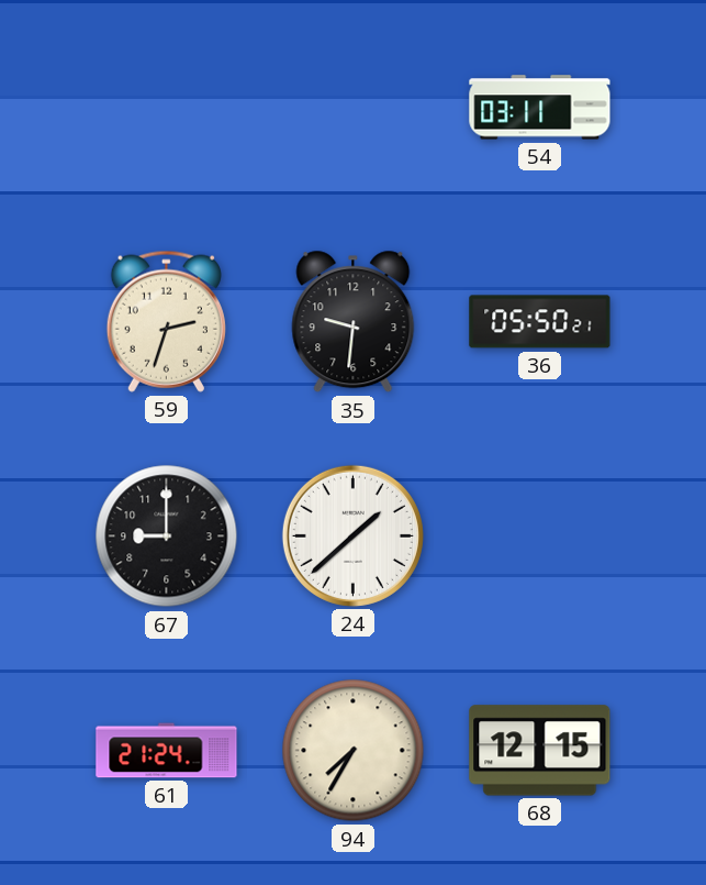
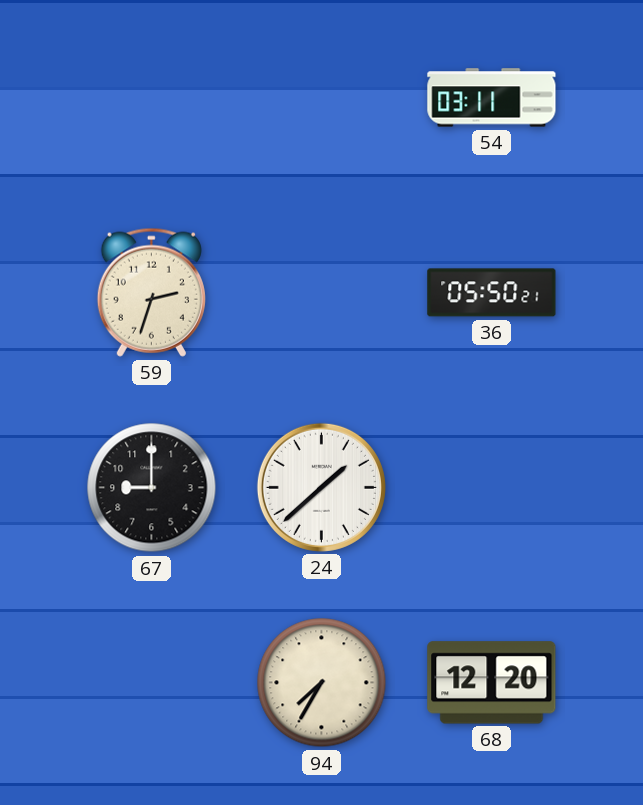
35: 9:31 -> none (354, 322)
61: 21:24 -> none (167, 751)
68: 12:15 -> 12:20 (492, 683)
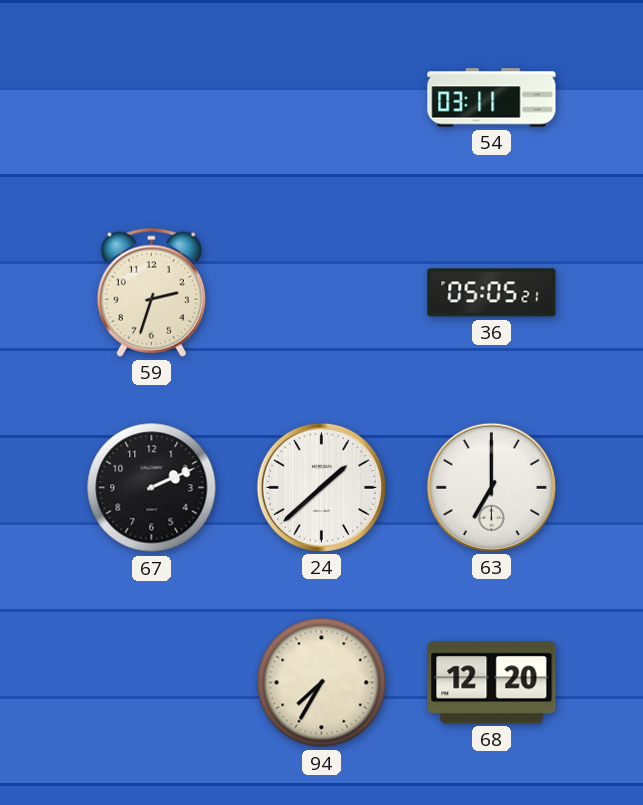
36: 05:50 -> 05:05 (492, 293)
67: 9:00 -> 2:11 (152, 488)
63: none -> 7:00 (491, 487)
